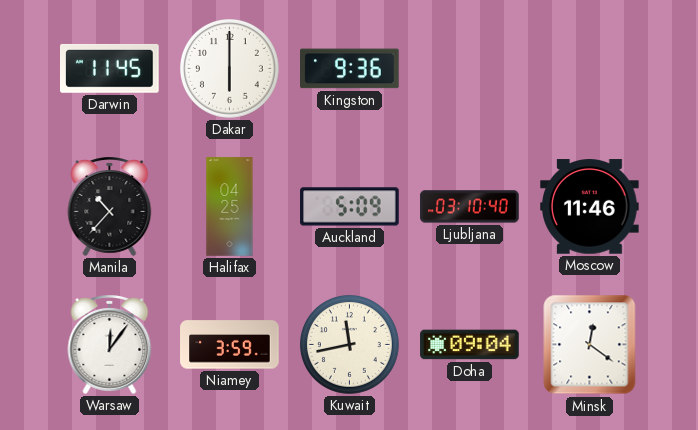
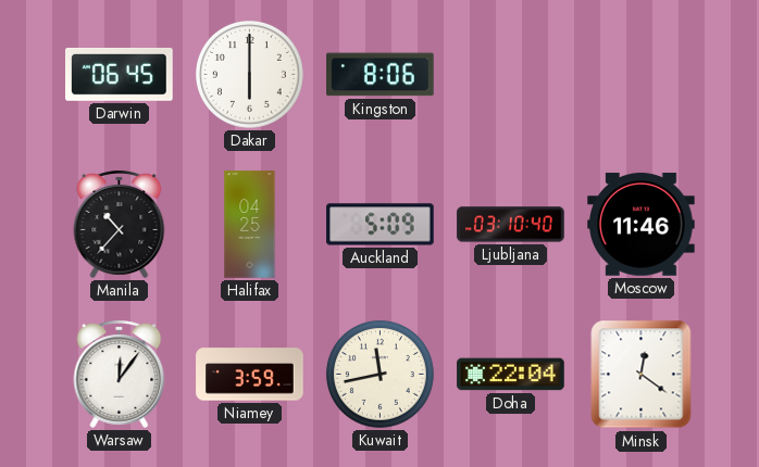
Darwin: 11:45 -> 06:45 (120, 74)
Kingston: 9:36 -> 8:06 (381, 75)
Doha: 09:04 -> 22:04 (511, 375)
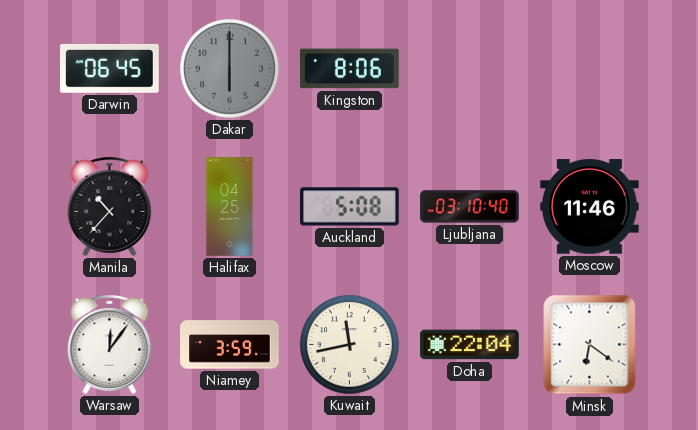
Dakar dial: white -> grey (229, 68)
Auckland: 5:09 -> 5:08 (350, 207)
Minsk: 12:21 -> 6:21 (590, 345)
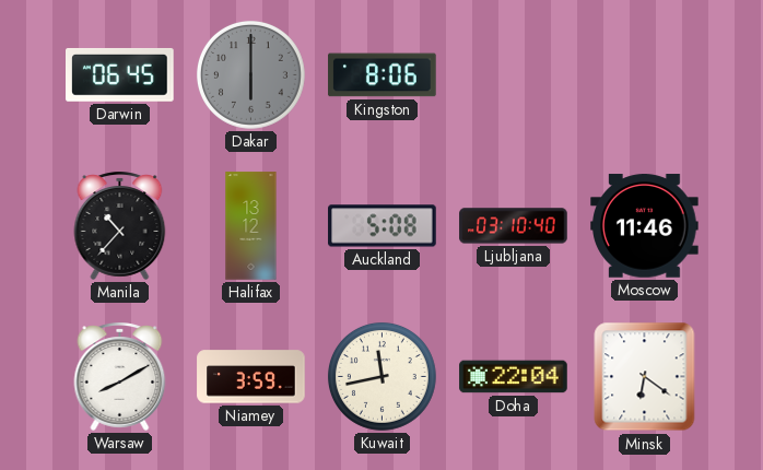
Halifax: 04:25 -> 13:12 (251, 226)
Warsaw: 12:06 -> 8:10 (120, 376)
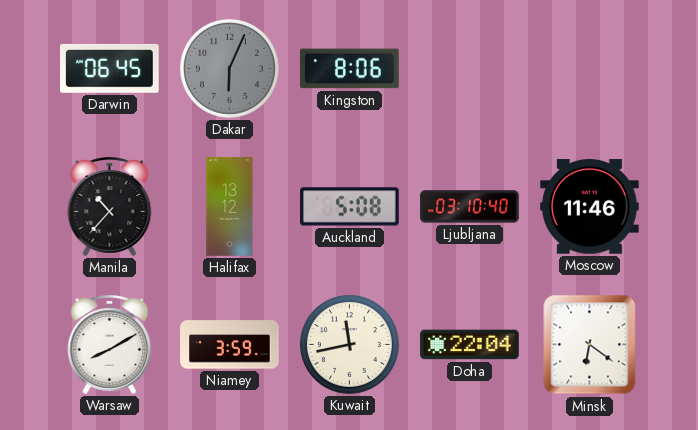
Dakar: 6:00 -> 6:04 (229, 68)
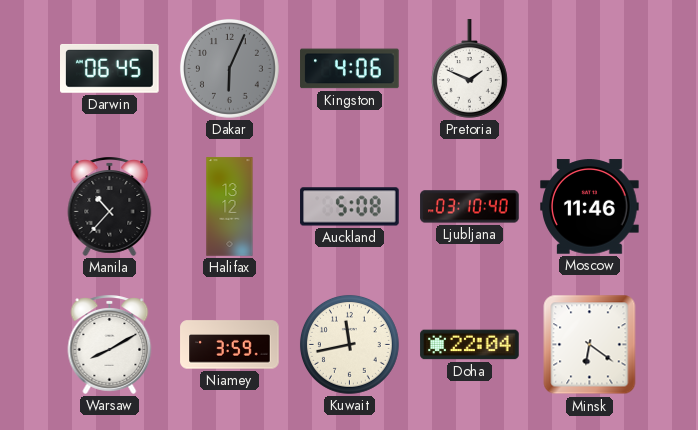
Kingston: 8:06 -> 4:06 (350, 69)
Pretoria: none -> 1:49 (469, 69)
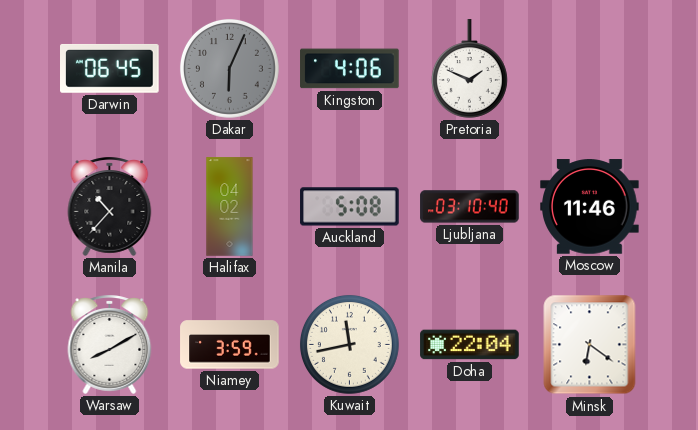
Halifax: 13:12 -> 04:02 (230, 207)
